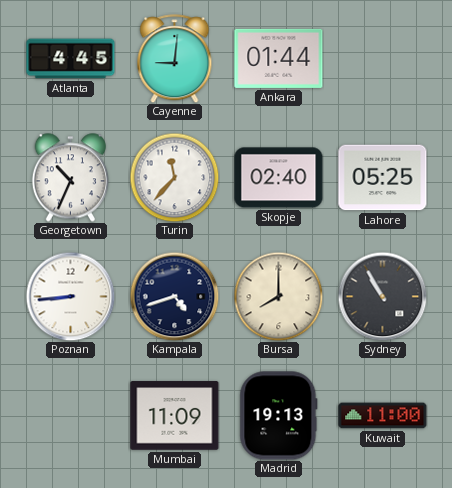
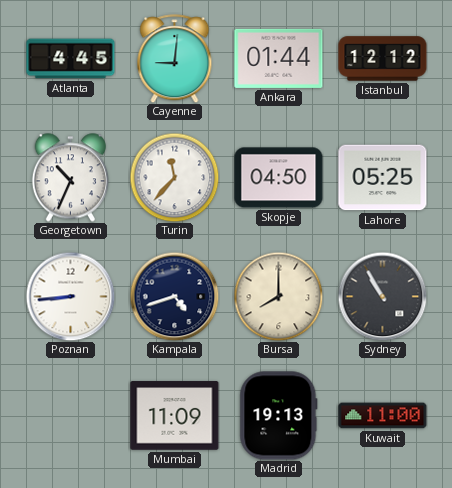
Istanbul: none -> 12:12 (383, 59)
Skopje: 02:40 -> 04:50 (279, 178)
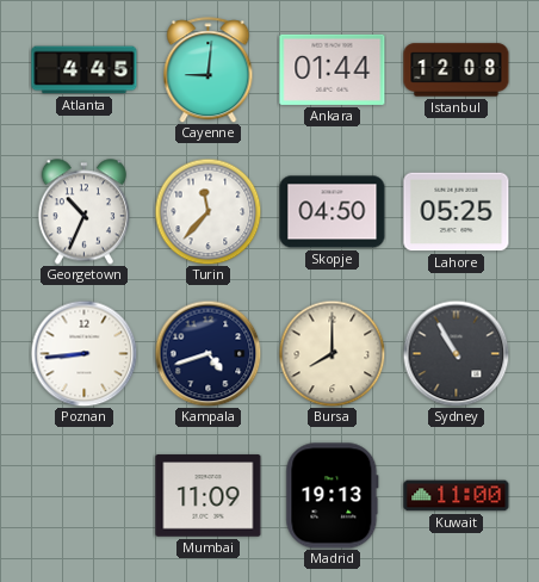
Istanbul: 12:12 -> 12:08 (457, 70)
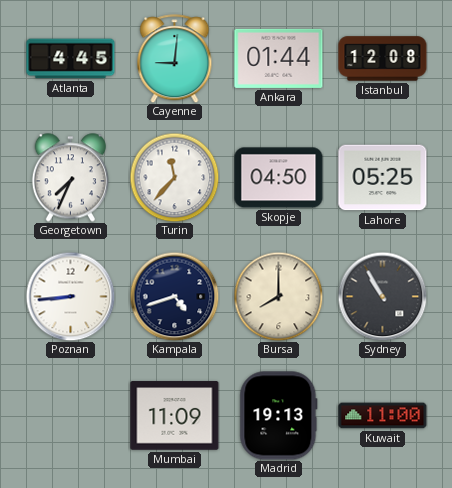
Georgetown: 10:34 -> 7:34 (70, 178)
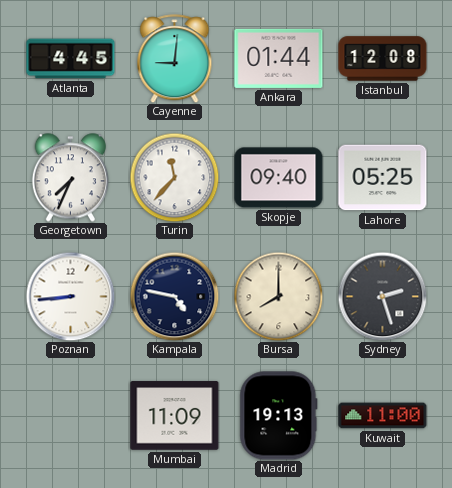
Skopje: 04:50 -> 09:40 (279, 178)
Kampala: 4:42 -> 4:47 (174, 296)
Sydney: 10:55 -> 2:27 (382, 296)
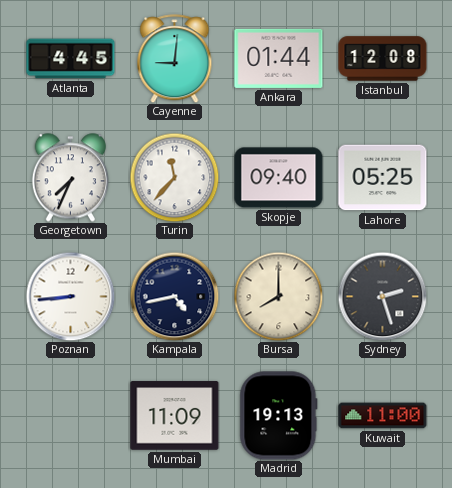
Kampala: 4:47 -> 4:43 (174, 296)
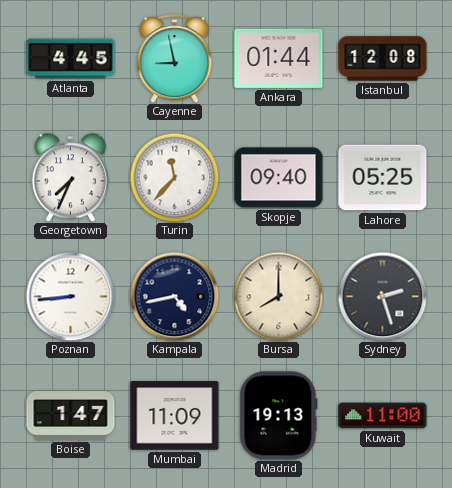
Cayenne: 9:01 -> 8:58 (175, 59)
Boise: none -> 1:47 (71, 416)
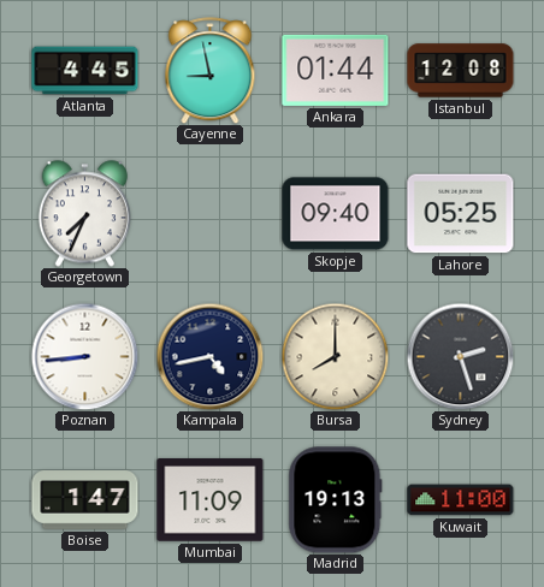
Turin: 11:37 -> none (174, 177)
